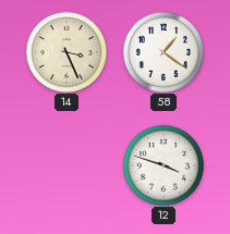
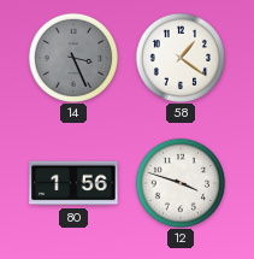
14 dial: cream -> grey (72, 57)
80: none -> 1:56 (73, 183)
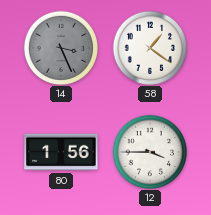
12: 3:48 -> 3:45 (149, 151)
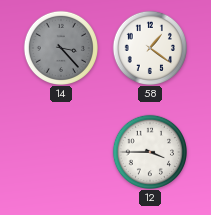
14: 3:26 -> 3:23 (60, 47)
80: 1:56 -> none (61, 152)
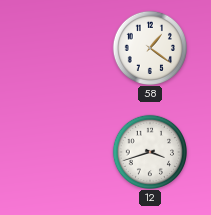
14: 3:23 -> none (60, 47)
12: 3:45 -> 3:42 (149, 151)
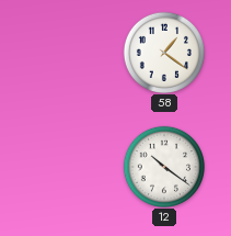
12: 3:42 -> 10:21 (163, 166)
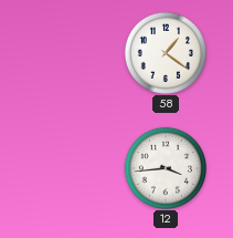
12: 10:21 -> 3:44 (165, 167)
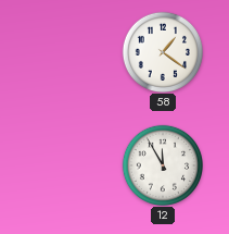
12: 3:44 -> 11:55 (162, 164)
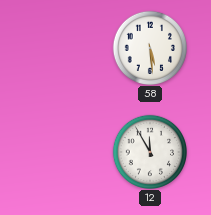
58: 1:21 -> 5:29 (149, 47)
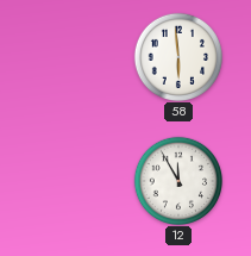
58: 5:29 -> 5:59 (177, 56)
